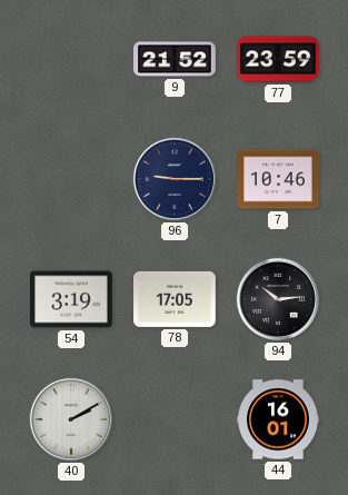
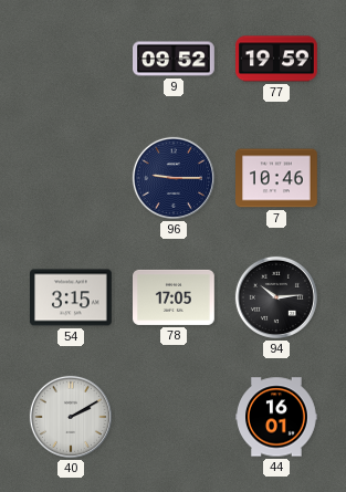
9: 21:52 -> 09:52 (174, 59)
77: 23:59 -> 19:59 (277, 59)
54: 3:19 -> 3:15 (72, 297)
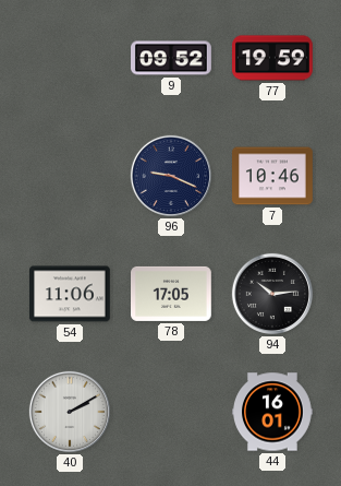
96: 9:15 -> 9:19 (171, 176)
54: 3:15 -> 11:06 (71, 294)
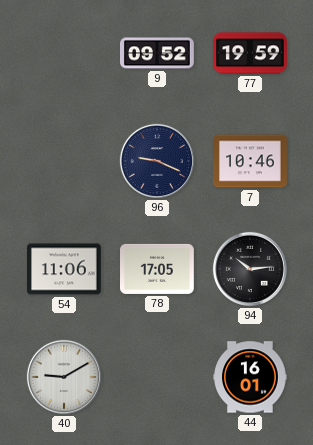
40: 2:10 -> 9:10 (64, 377)
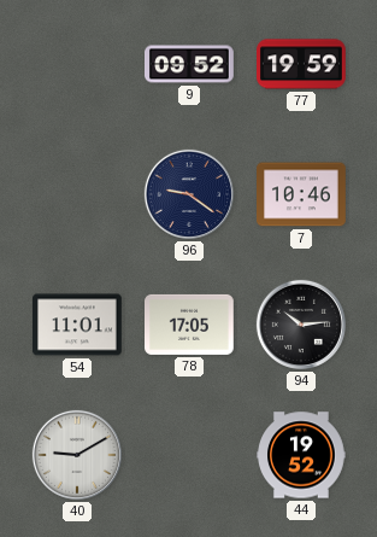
96: 9:19 -> 9:21 (189, 194)
54: 11:06 -> 11:01 (78, 325)
44: 16:01 -> 19:52 (302, 455)
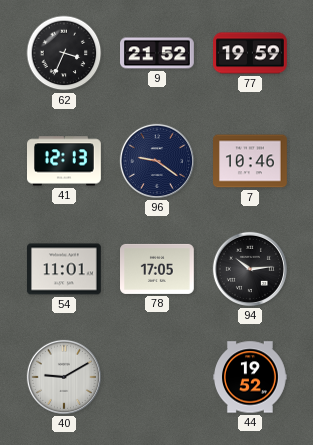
62: none -> 3:34 (64, 53)
9: 09:52 -> 21:52 (157, 53)
41: none -> 12:13 (65, 161)
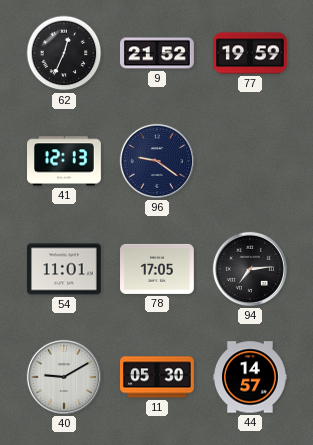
62: 3:34 -> 12:34 (64, 53)
7: 10:46 -> none (251, 161)
94: 10:14 -> 7:14 (250, 269)
11: none -> 05:30 (158, 377)
44: 19:52 -> 14:57 (251, 377)
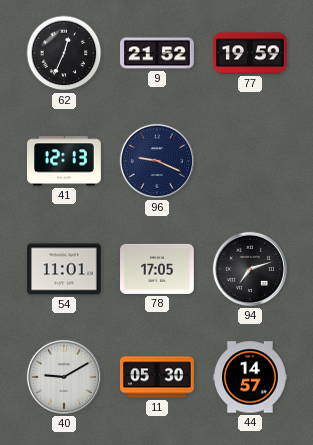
96: 9:21 -> 9:19 (157, 161)
94: 7:14 -> 7:12 (250, 269)
